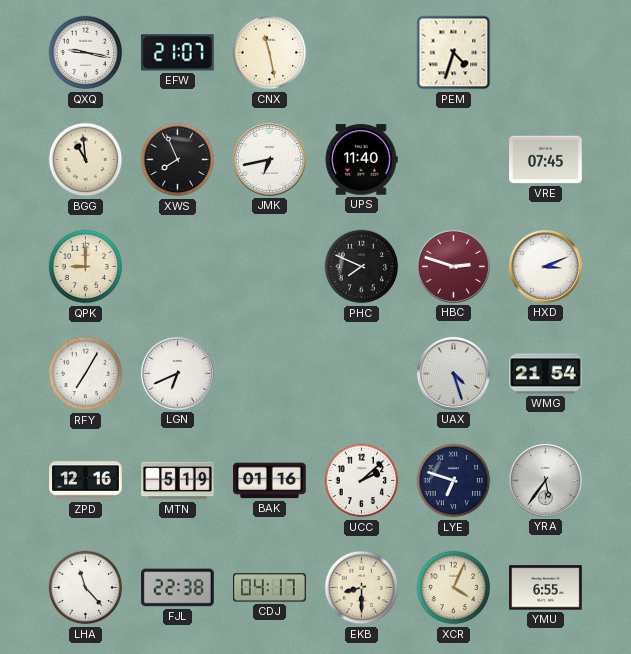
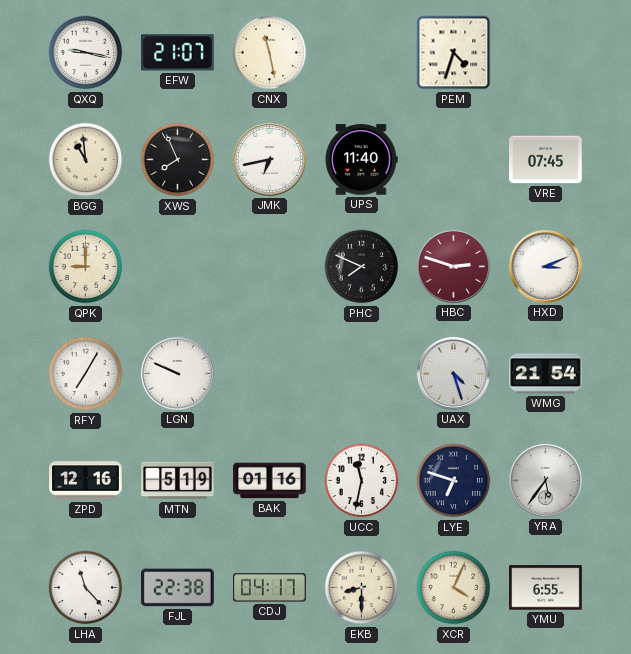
LGN: 6:41 -> 9:49 (177, 373)
UCC: 2:08 -> 11:32 (362, 481)
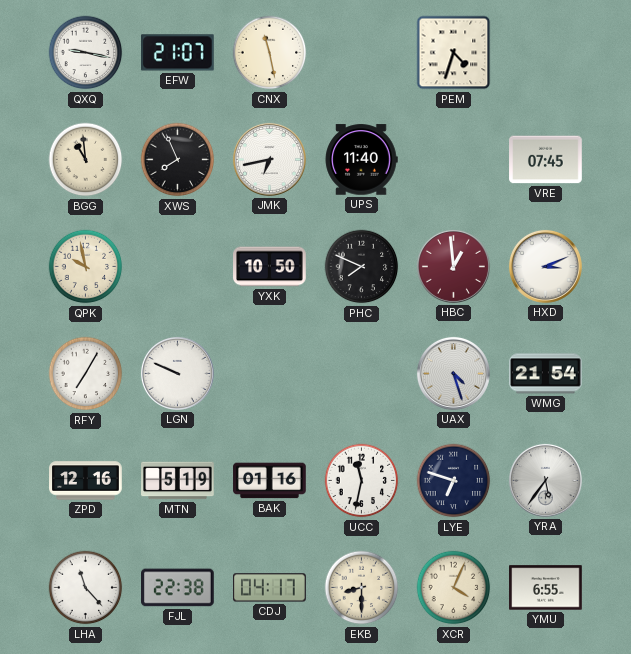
QPK: 9:00 -> 9:58 (86, 267)
YXK: none -> 10:50 (270, 267)
HBC: 2:48 -> 12:59 (453, 266)
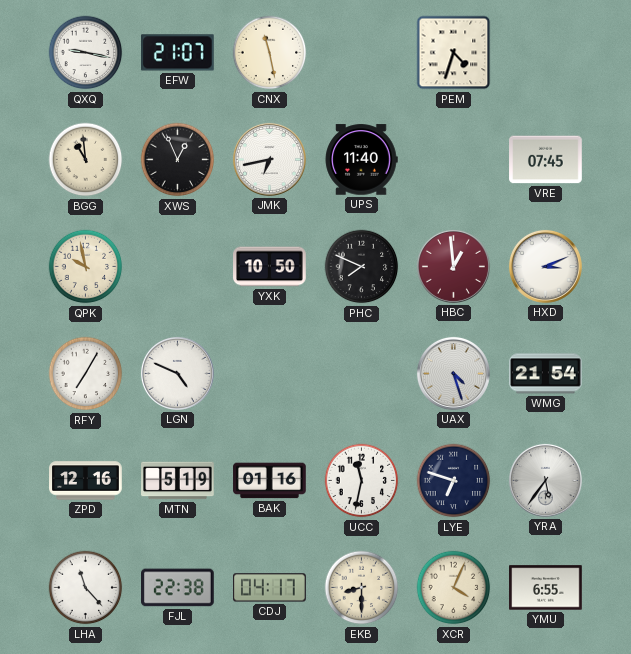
XWS: 7:56 -> 12:56 (178, 160)
LGN: 9:49 -> 4:49 (177, 373)
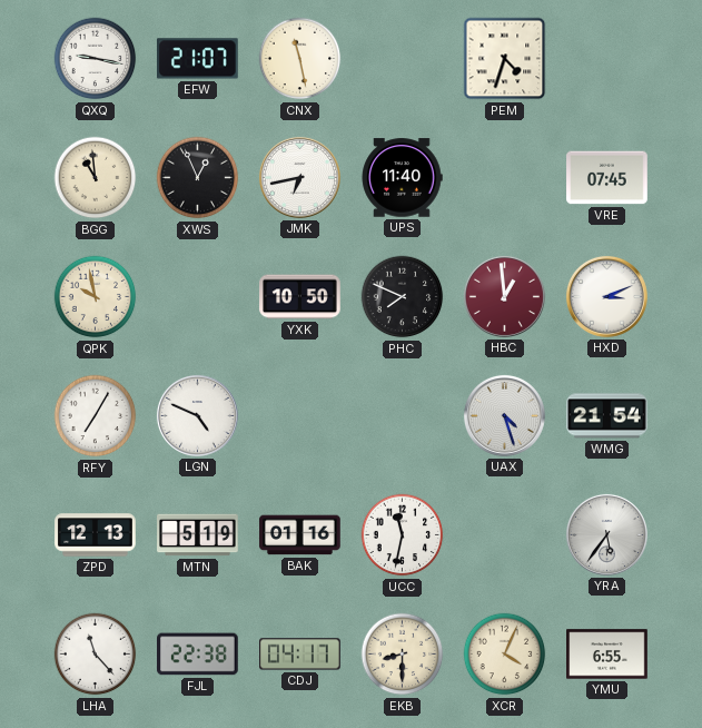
ZPD: 12:16 -> 12:13 (96, 535)
LYE: 6:48 -> none (454, 481)
